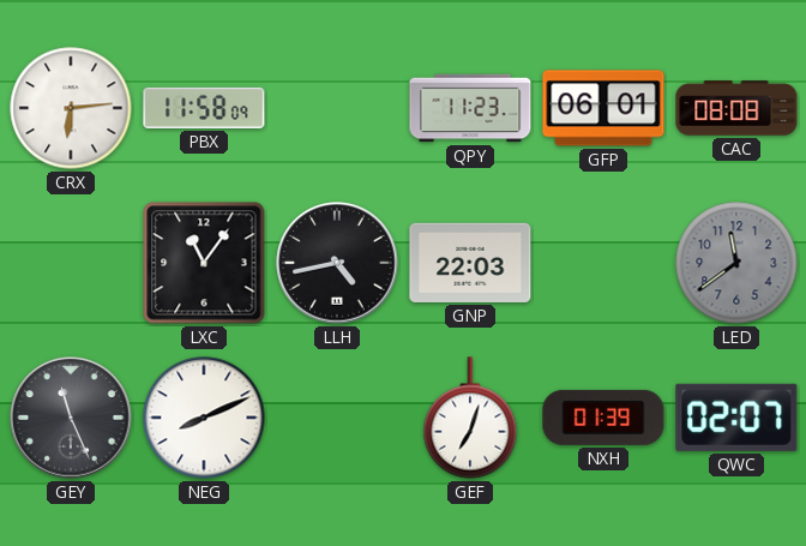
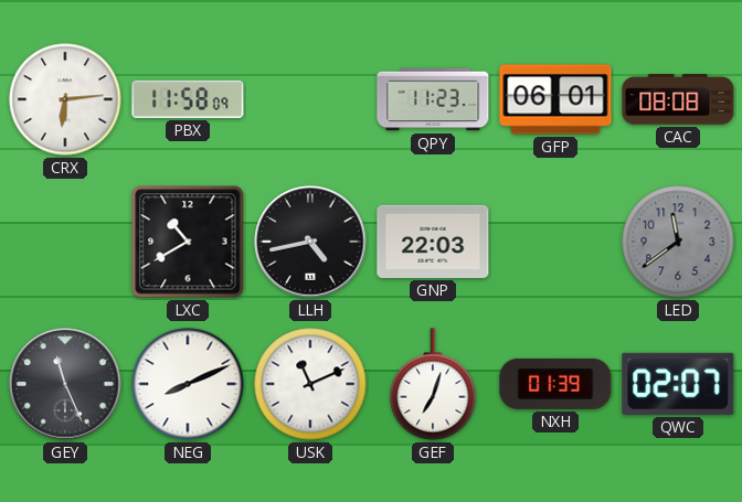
LXC: 11:06 -> 10:40 (188, 242)
USK: none -> 11:11 (310, 384)
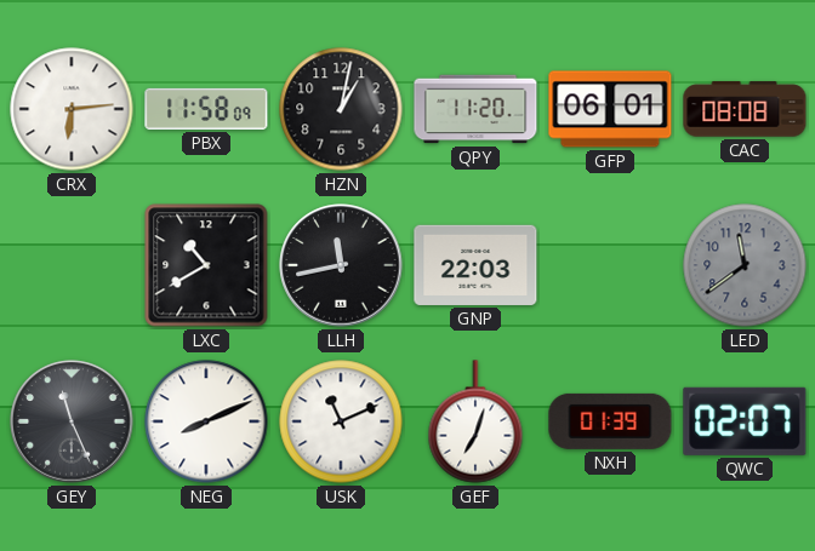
HZN: none -> 1:02 (341, 109)
QPY: 11:23 -> 11:20 (475, 109)
LLH: 4:43 -> 11:43 (341, 265)
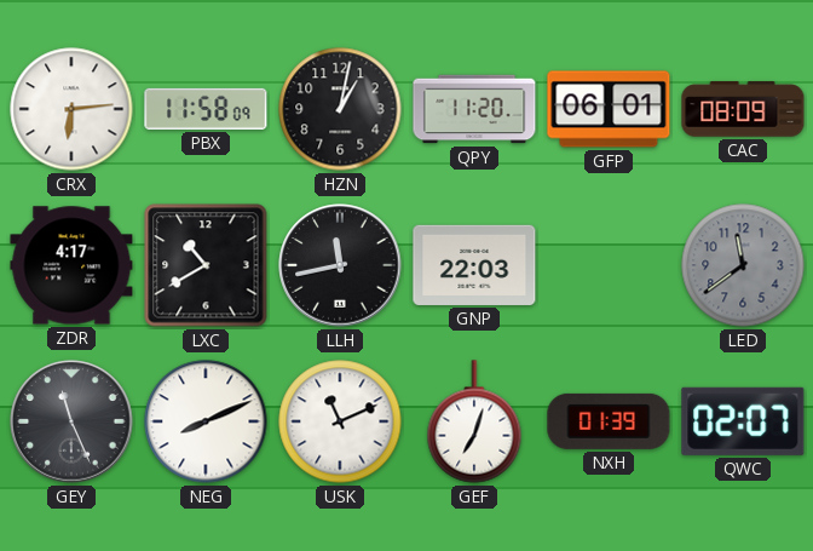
CAC: 08:08 -> 08:09 (743, 109)
ZDR: none -> 4:17 (71, 265)
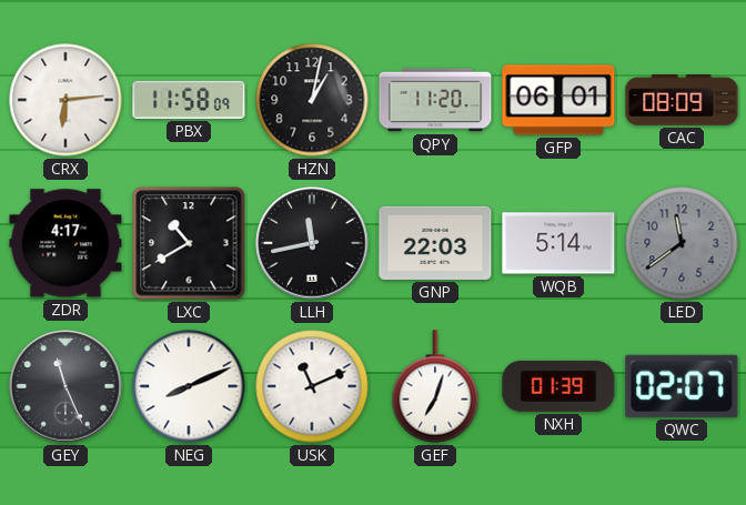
WQB: none -> 5:14 (558, 243)
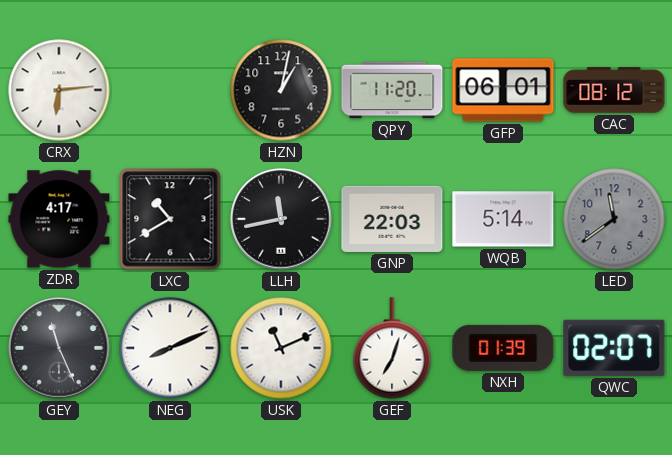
PBX: 11:58 -> none (189, 100)
CAC: 08:09 -> 08:12 (614, 90)
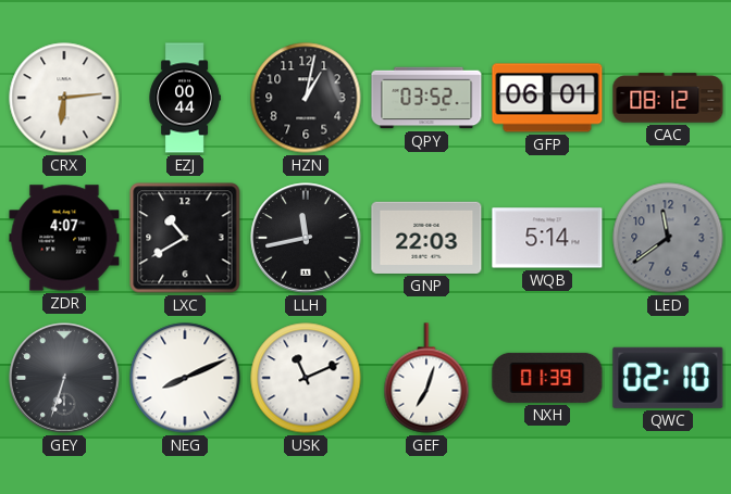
EZJ: none -> 00:44 (185, 98)
QPY: 11:20 -> 03:52 (426, 98)
ZDR: 4:17 -> 4:07 (64, 238)
GEY: 11:26 -> 6:33 (64, 378)
QWC: 02:07 -> 02:10 (668, 378)
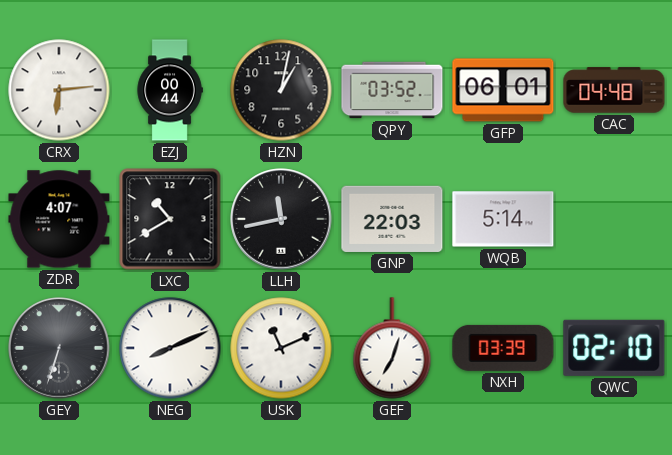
CAC: 08:12 -> 04:48 (614, 90)
LED: 11:39 -> none (668, 238)
NXH: 01:39 -> 03:39 (503, 348)
